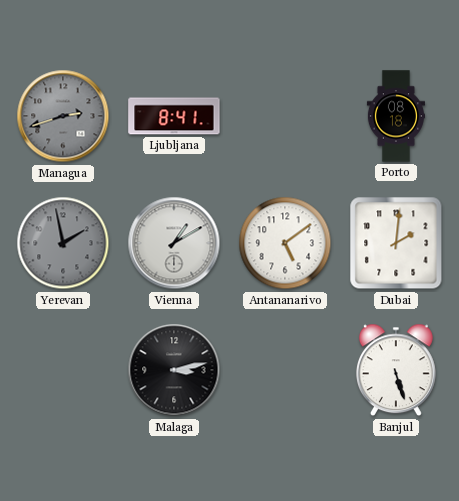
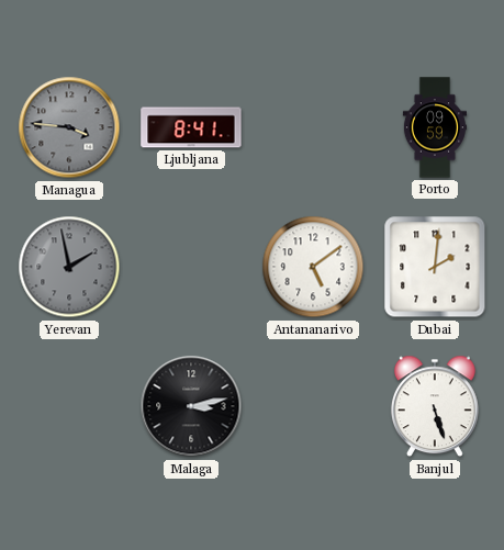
Managua: 2:42 -> 3:46 (69, 127)
Porto: 08:18 -> 09:59 (435, 127)
Vienna: 1:10 -> none (174, 243)
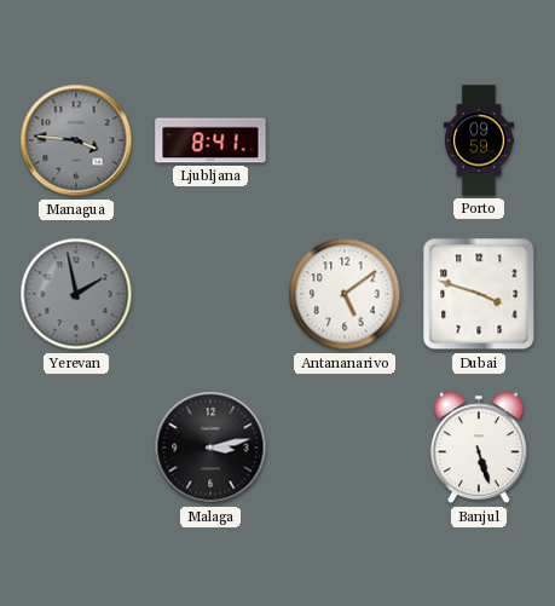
Dubai: 2:01 -> 3:48 (479, 294)
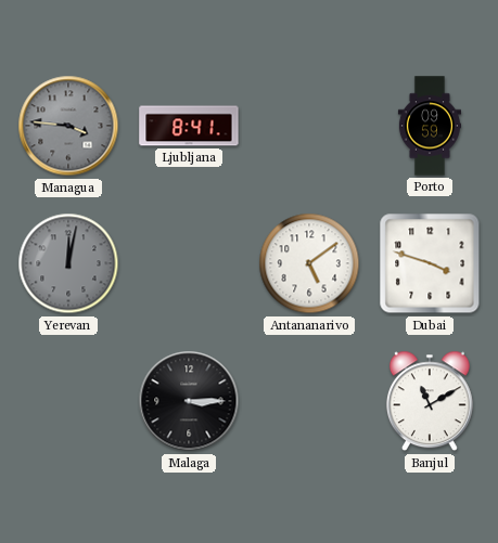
Yerevan: 1:58 -> 12:02 (68, 263)
Malaga: 3:13 -> 3:15 (189, 401)
Banjul: 5:27 -> 11:10 (430, 401)
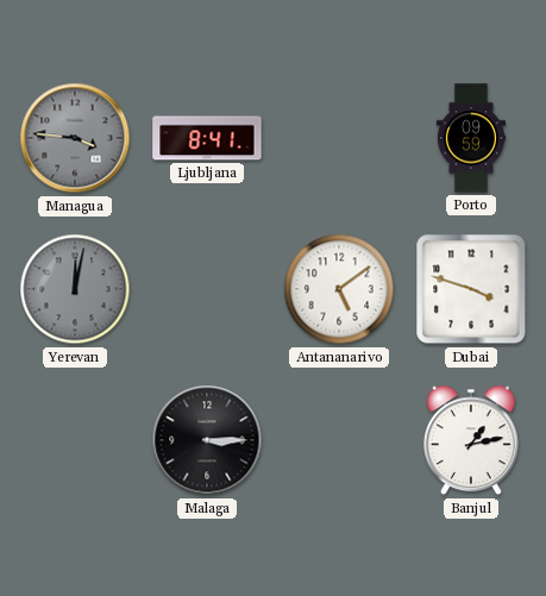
Banjul: 11:10 -> 1:13 (471, 440)
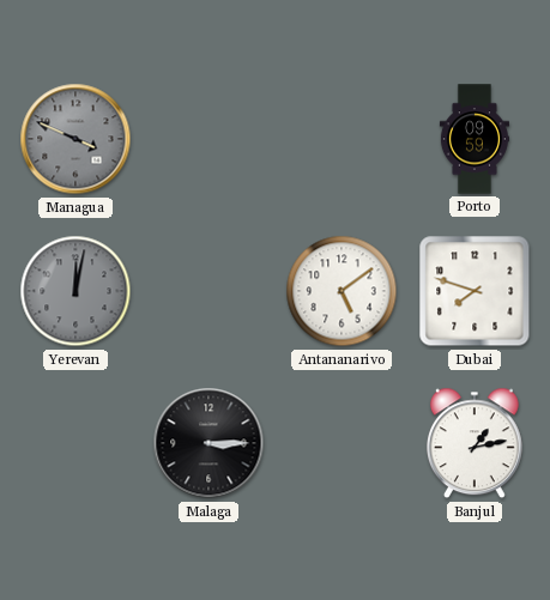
Managua: 3:46 -> 3:49 (75, 139)
Ljubljana: 8:41 -> none (207, 138)
Dubai: 3:48 -> 7:48 (475, 291)
